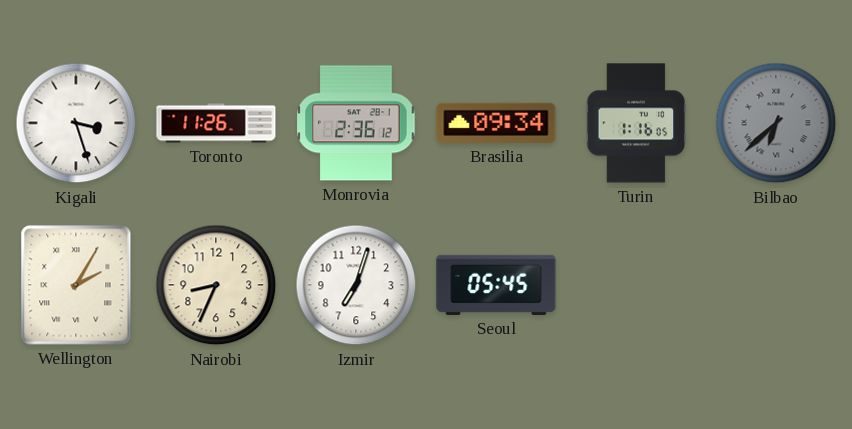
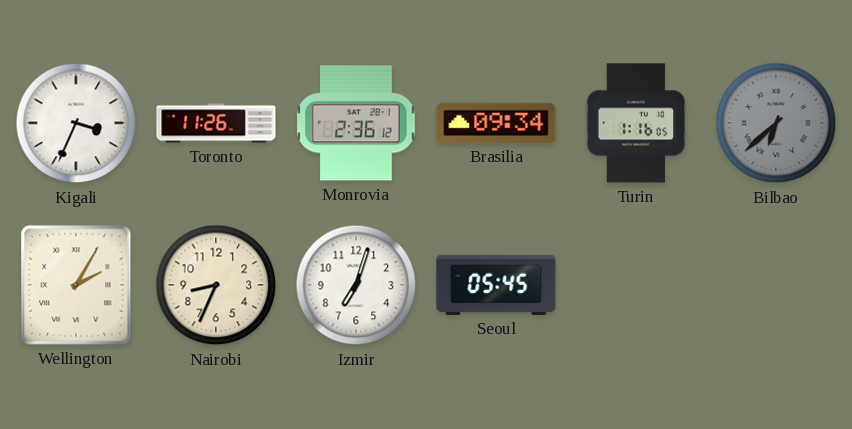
Kigali: 3:27 -> 3:34 (76, 123)
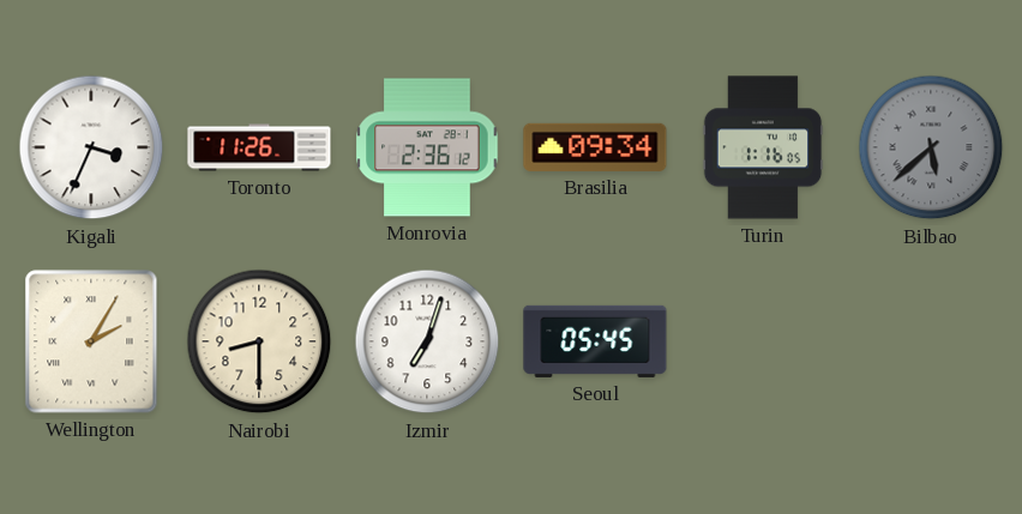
Bilbao: 6:38 -> 5:38 (931, 147)
Nairobi: 8:34 -> 8:30 (259, 341)
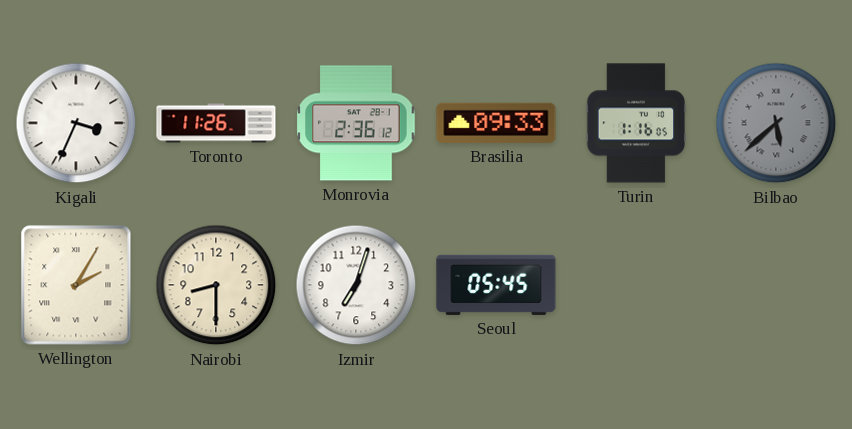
Brasilia: 09:34 -> 09:33 (496, 123)
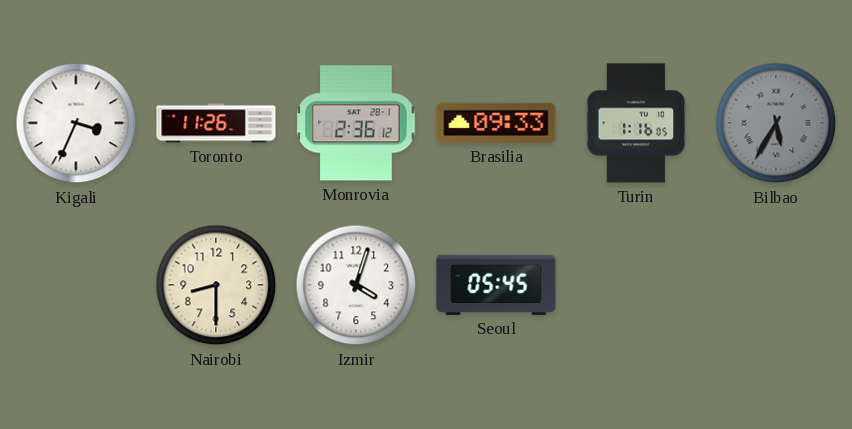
Bilbao: 5:38 -> 5:35 (776, 123)
Wellington: 2:05 -> none (76, 285)
Izmir: 7:03 -> 4:03 (356, 285)
